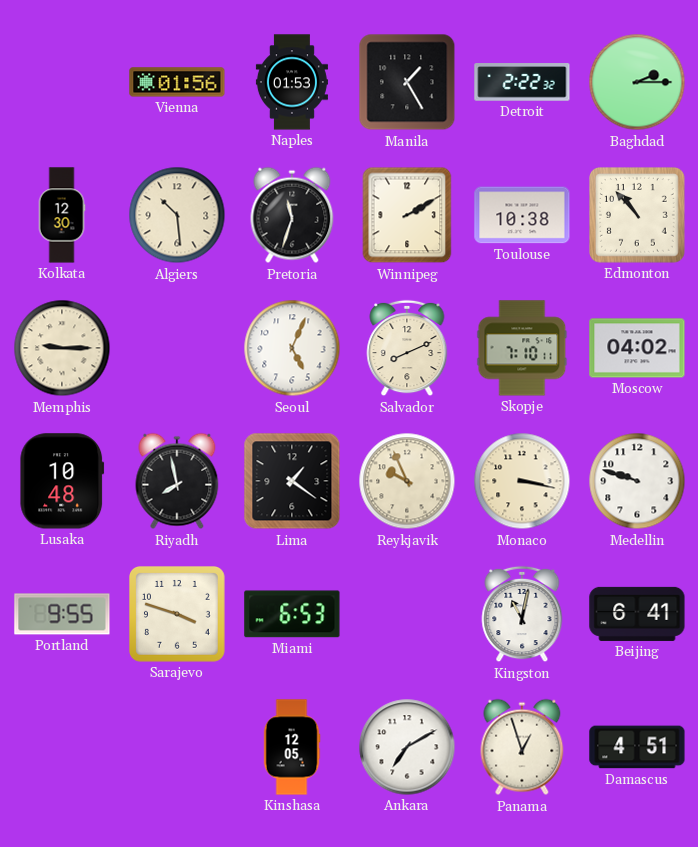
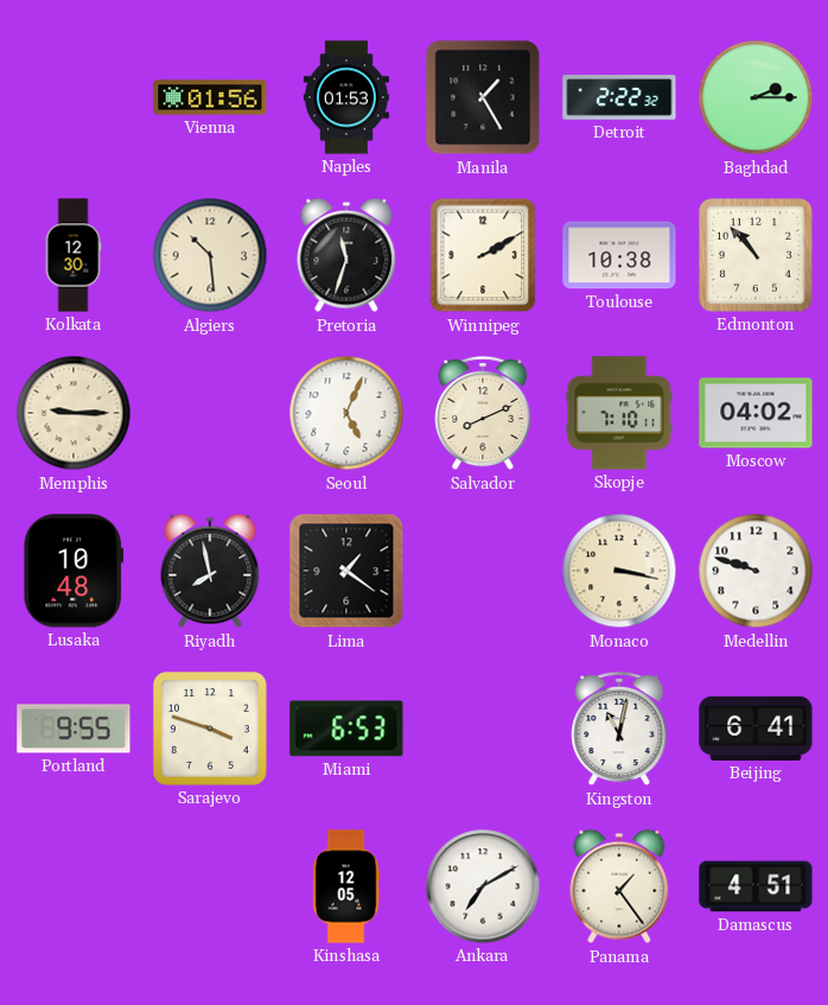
Reykjavik: 9:56 -> none (407, 481)
Panama: 12:57 -> 1:24 (619, 886)
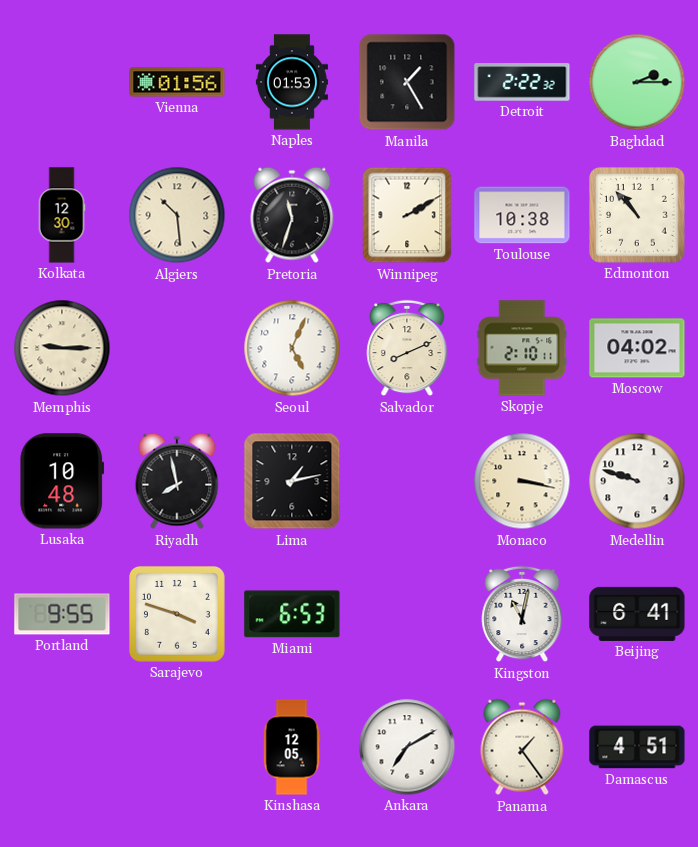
Skopje: 7:10 -> 2:10 (522, 348)
Lima: 1:21 -> 1:13 (292, 481)
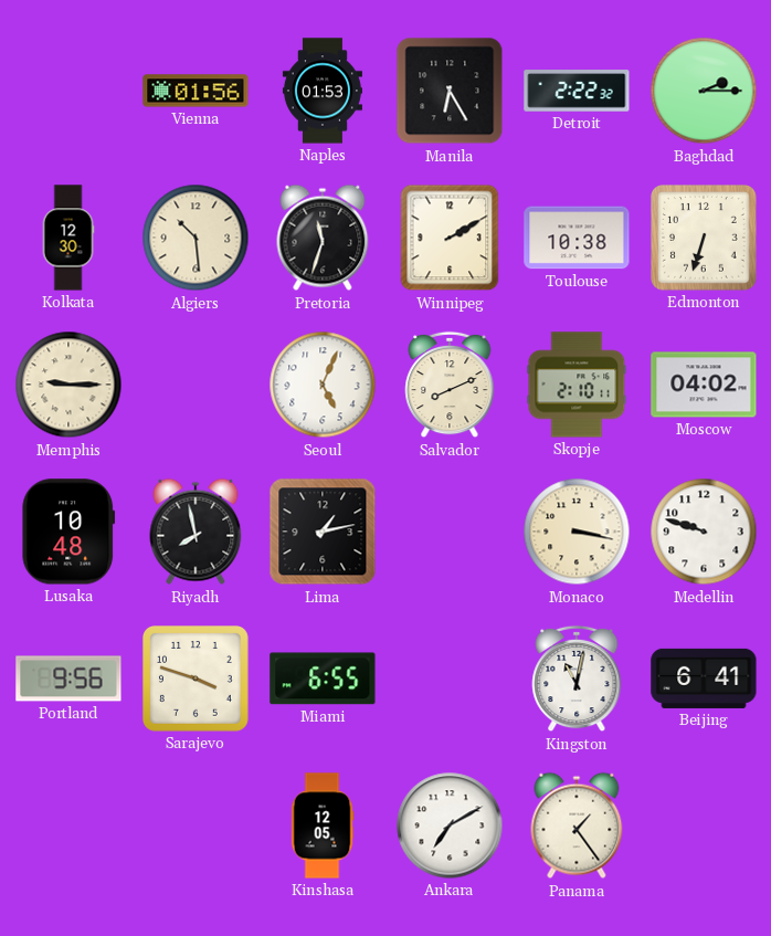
Manila: 1:25 -> 6:25 (450, 91)
Edmonton: 10:53 -> 6:33 (705, 239)
Portland: 9:55 -> 9:56 (68, 679)
Miami: 6:53 -> 6:55 (323, 679)
Damascus: 4:51 -> none (637, 747)
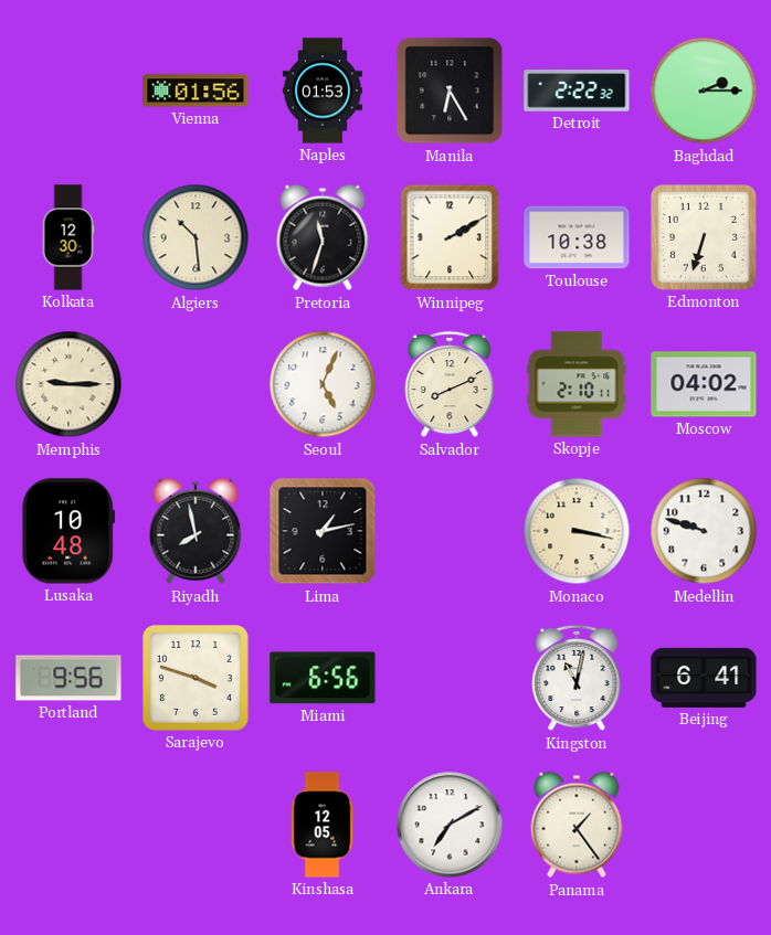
Miami: 6:55 -> 6:56 (323, 678)
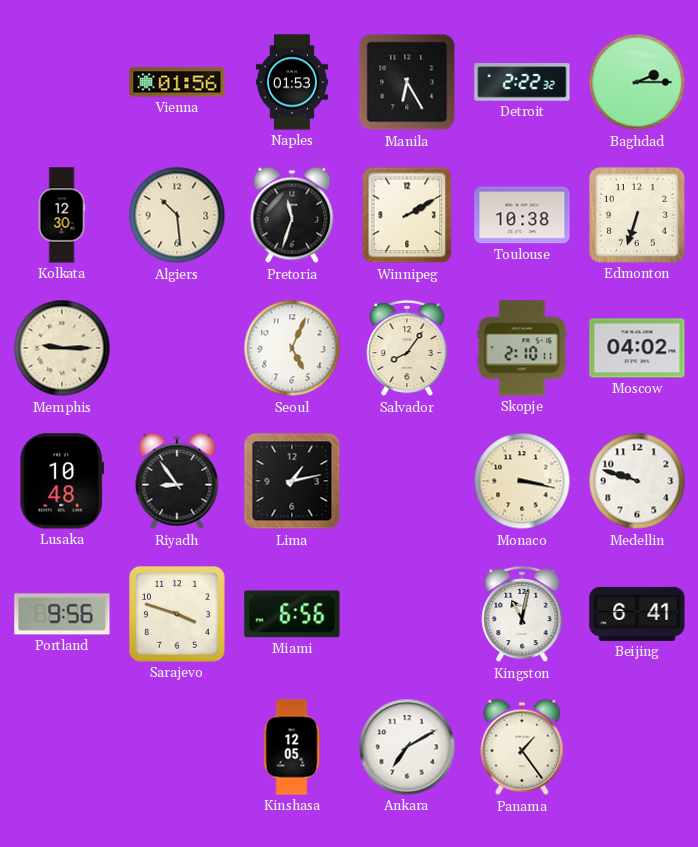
Salvador: 8:11 -> 8:06 (407, 348)
Riyadh: 7:58 -> 8:54 (177, 481)
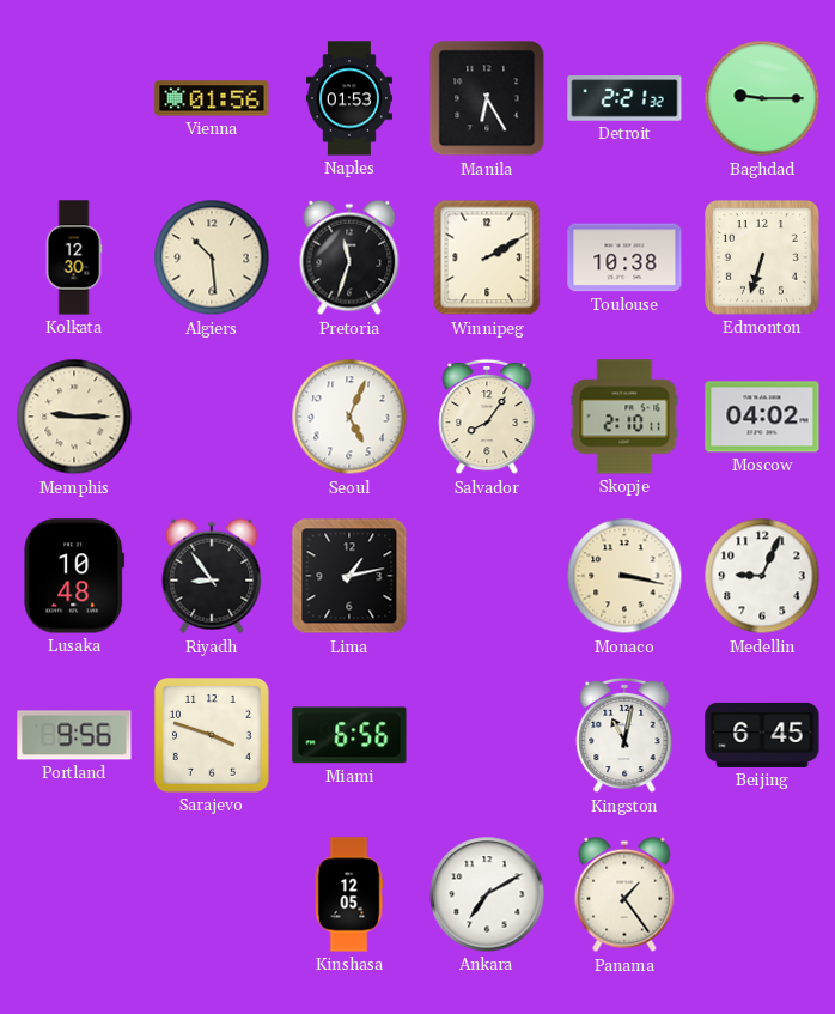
Detroit: 2:22 -> 2:21 (624, 98)
Baghdad: 2:15 -> 9:15 (762, 98)
Medellin: 9:48 -> 9:04 (762, 576)
Beijing: 6:41 -> 6:45 (762, 735)
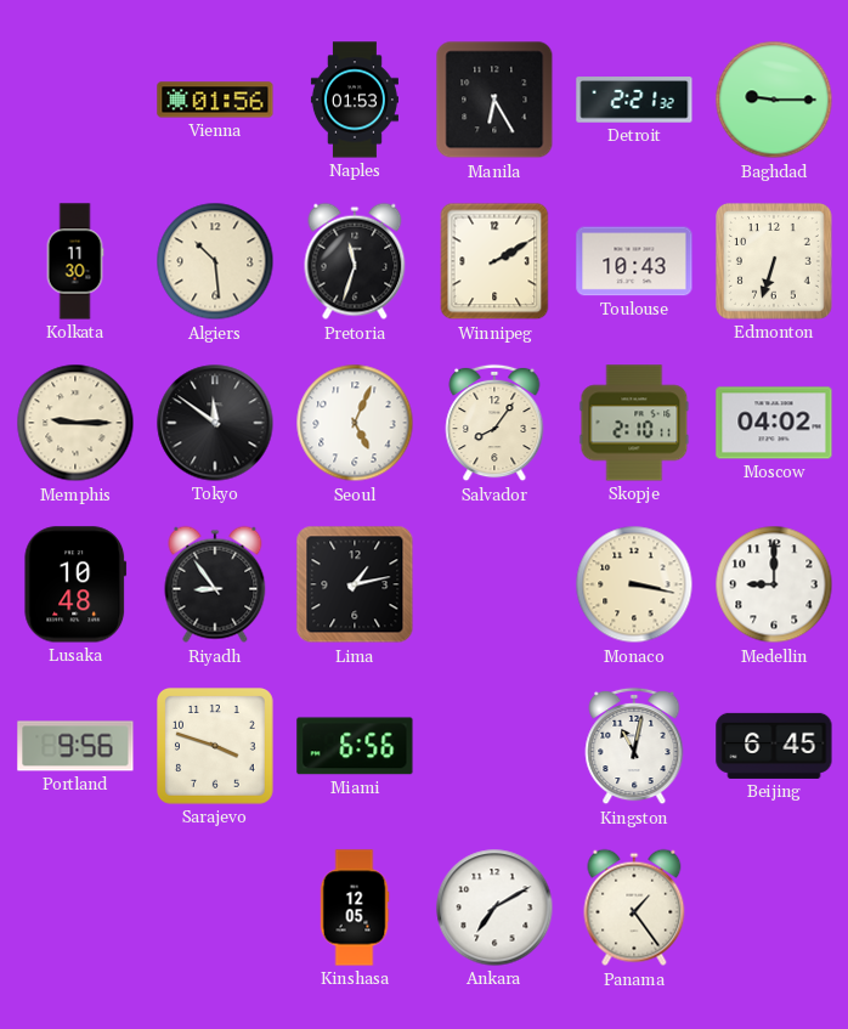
Kolkata: 12:30 -> 11:30 (75, 261)
Toulouse: 10:38 -> 10:43 (634, 261)
Tokyo: none -> 11:51 (215, 423)
Medellin: 9:04 -> 9:00 (774, 584)
